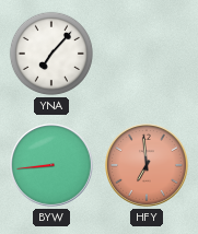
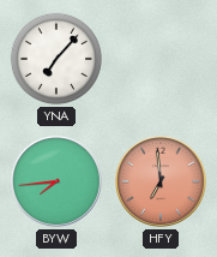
BYW: 8:44 -> 7:44 (58, 183)
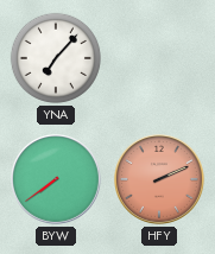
BYW: 7:44 -> 7:39 (57, 180)
HFY: 6:59 -> 2:11 (160, 180)
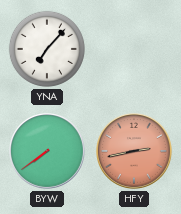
HFY: 2:11 -> 2:43 (135, 152)
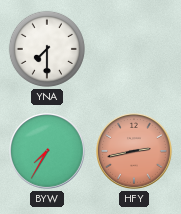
YNA: 7:07 -> 7:30 (47, 49)
BYW: 7:39 -> 7:35 (48, 152)
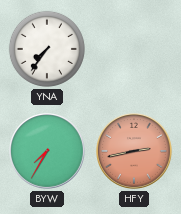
YNA: 7:30 -> 7:36 (47, 49)
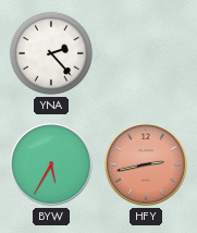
YNA: 7:36 -> 2:23 (51, 53)
BYW: 7:35 -> 5:35 (52, 165)
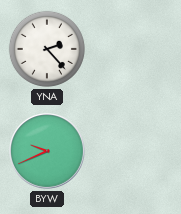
BYW: 5:35 -> 9:41 (48, 152)
HFY: 2:43 -> none (147, 165)
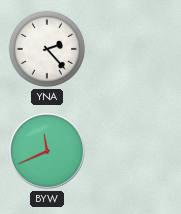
BYW: 9:41 -> 11:41 (48, 152)
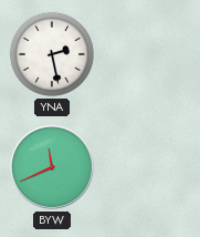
YNA: 2:23 -> 2:28 (52, 54)
